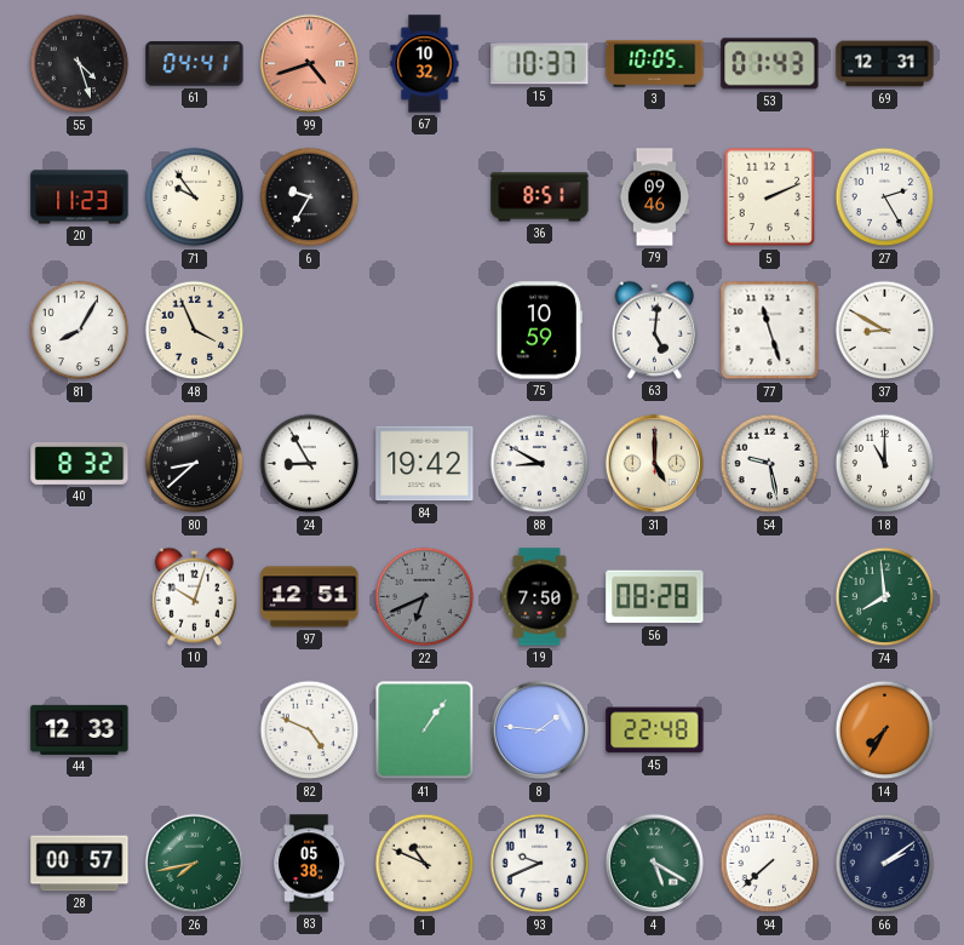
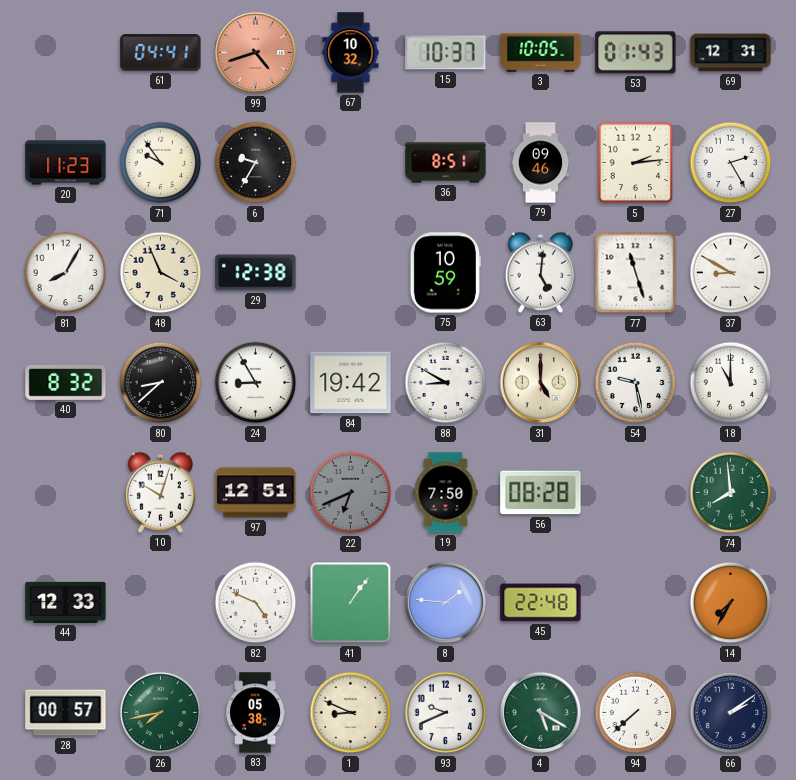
55: 4:27 -> none (80, 64)
5: 2:11 -> 2:14 (636, 163)
29: none -> 12:38 (256, 273)
1: 10:49 -> 8:49 (351, 713)
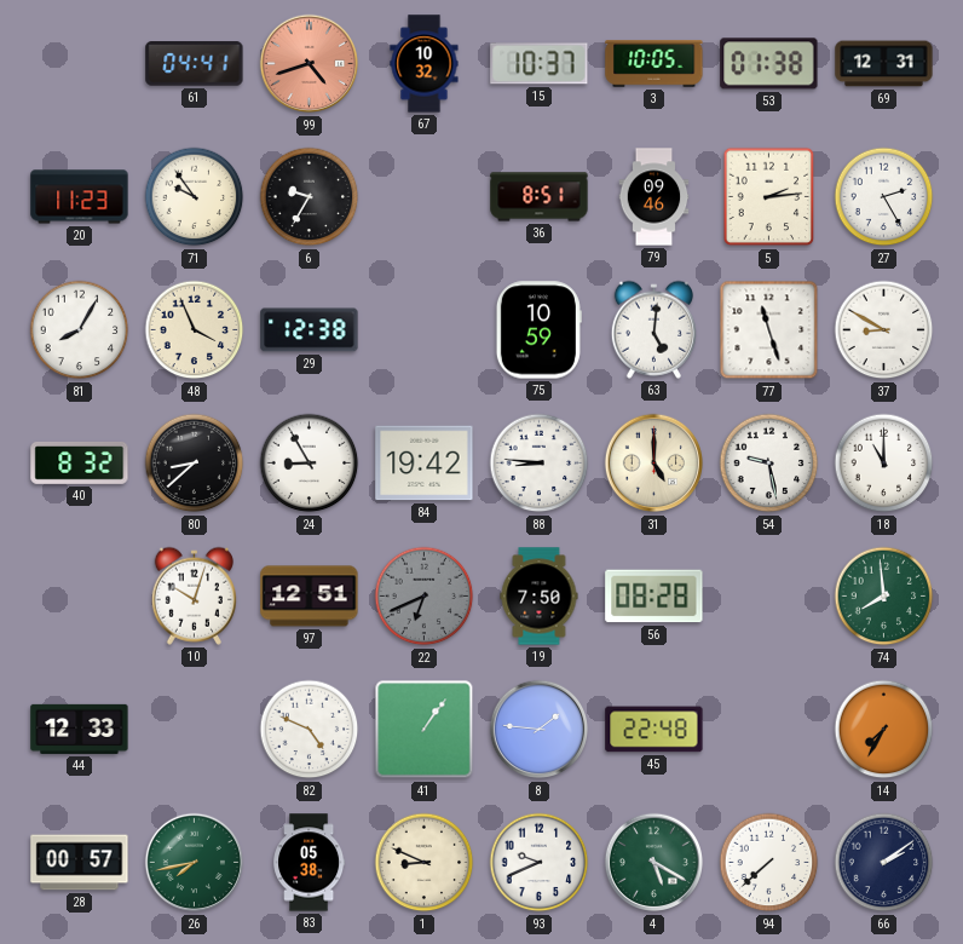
53: 01:43 -> 01:38 (769, 64)
88: 8:50 -> 8:46 (540, 464)
